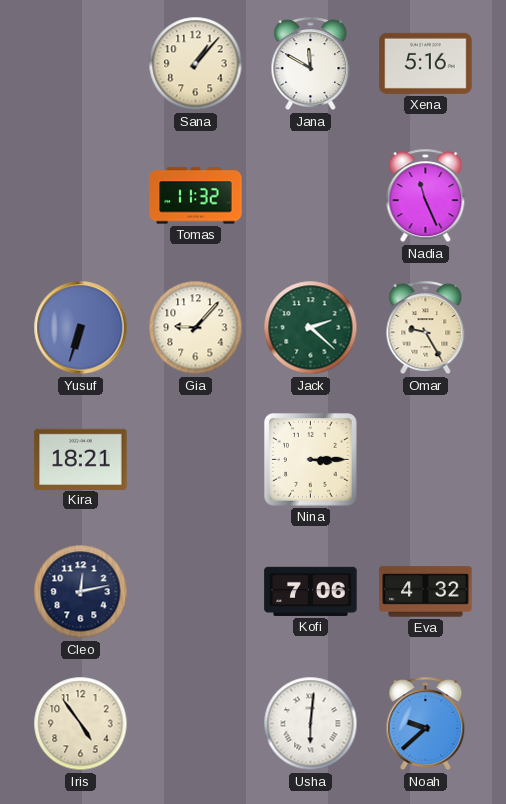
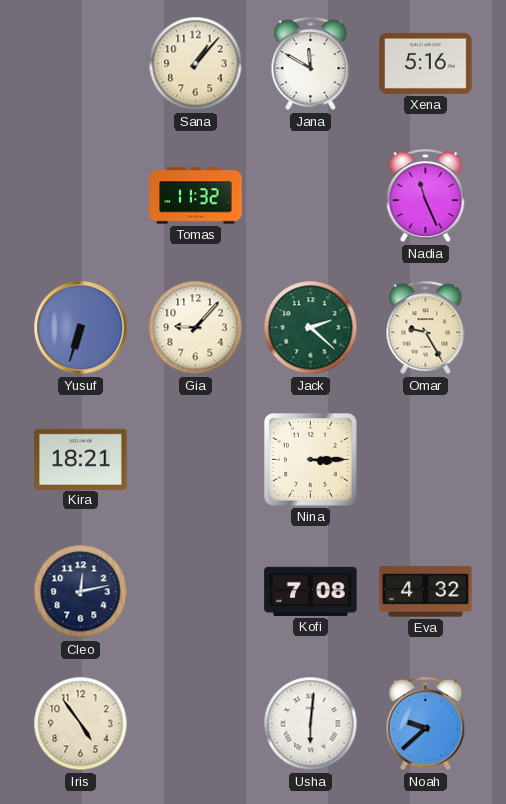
Kofi: 7:06 -> 7:08 (311, 591)
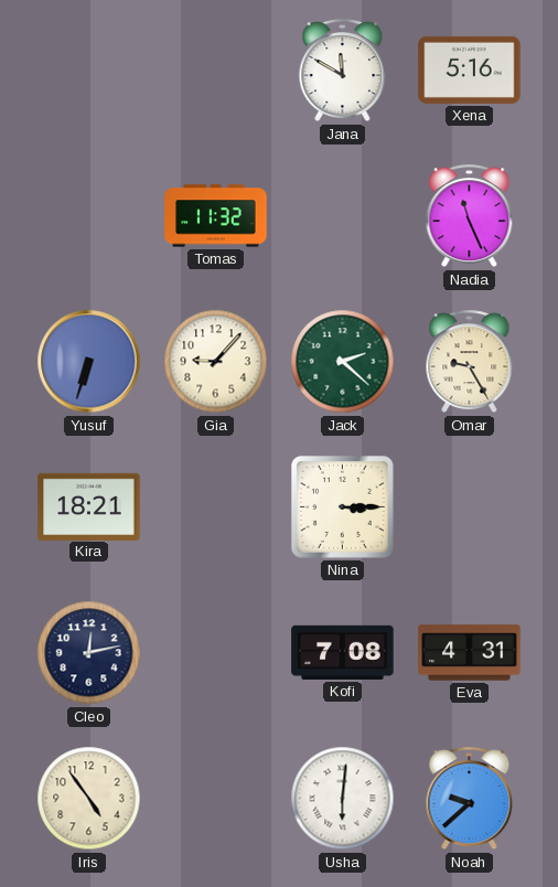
Sana: 1:07 -> none (196, 64)
Eva: 4:32 -> 4:31 (470, 653)
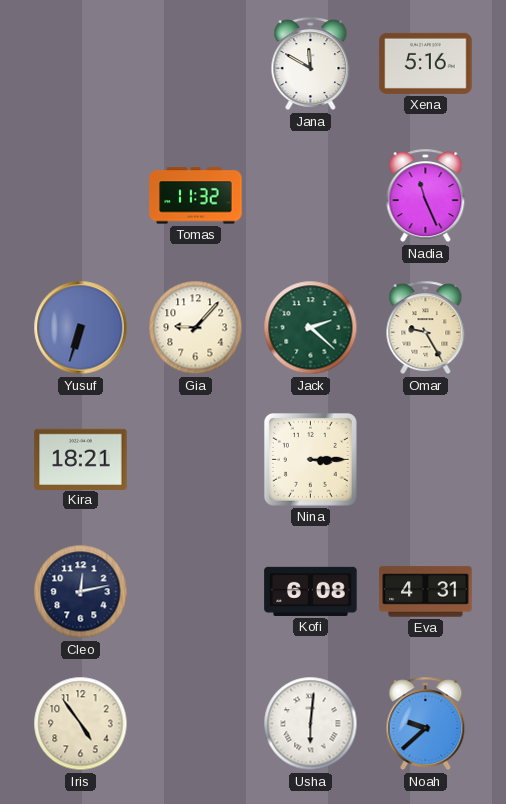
Kofi: 7:08 -> 6:08 (311, 591)
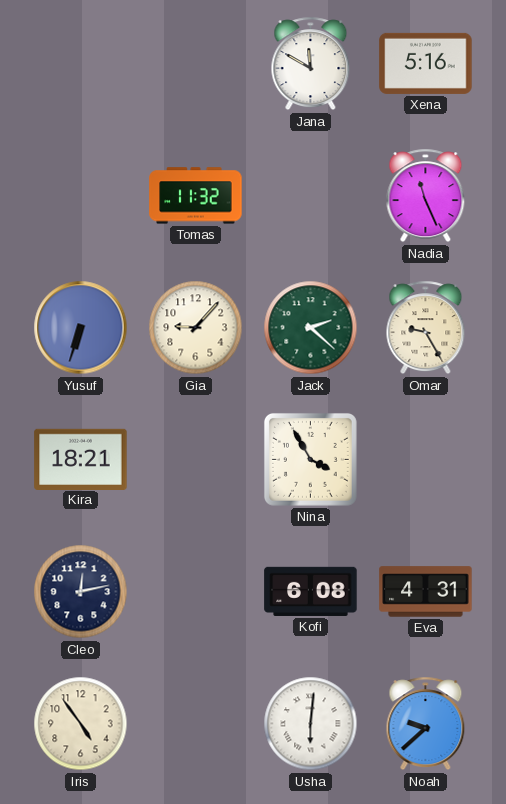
Nina: 3:15 -> 3:55 (310, 459)
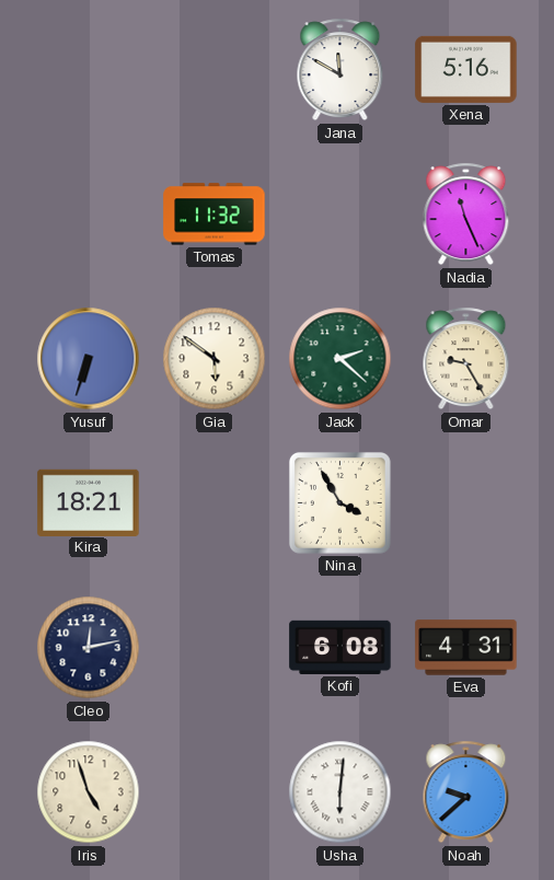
Gia: 9:07 -> 5:51 (215, 359)
Iris: 4:54 -> 4:57 (89, 792)
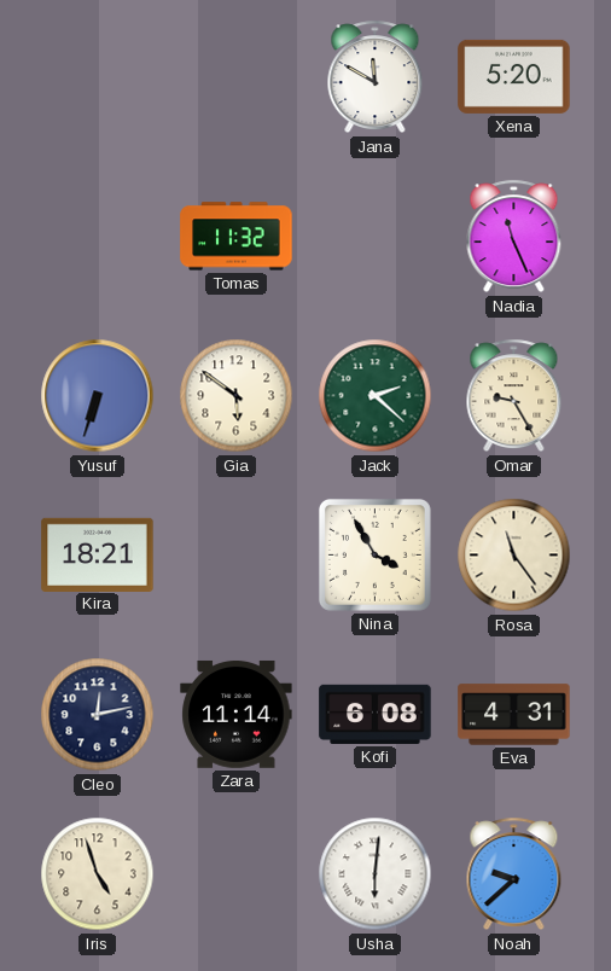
Xena: 5:16 -> 5:20 (514, 76)
Rosa: none -> 11:24 (514, 556)
Zara: none -> 11:14 (237, 714)
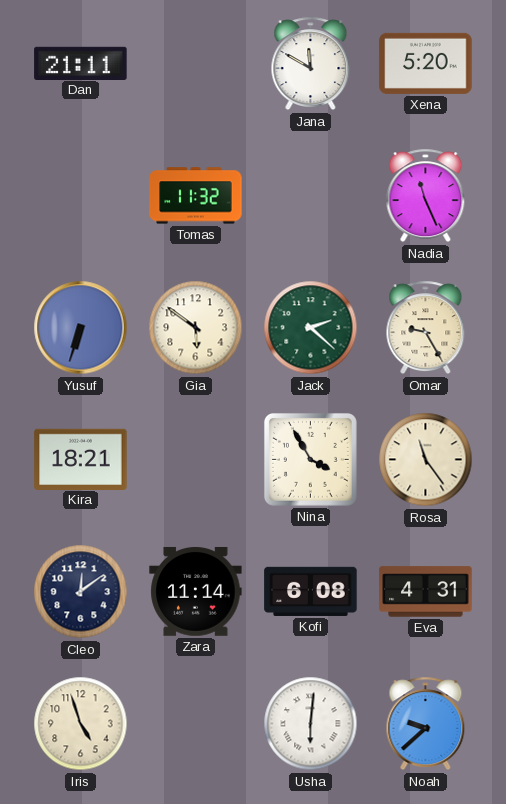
Dan: none -> 21:11 (81, 63)
Cleo: 12:13 -> 12:09 (81, 592)
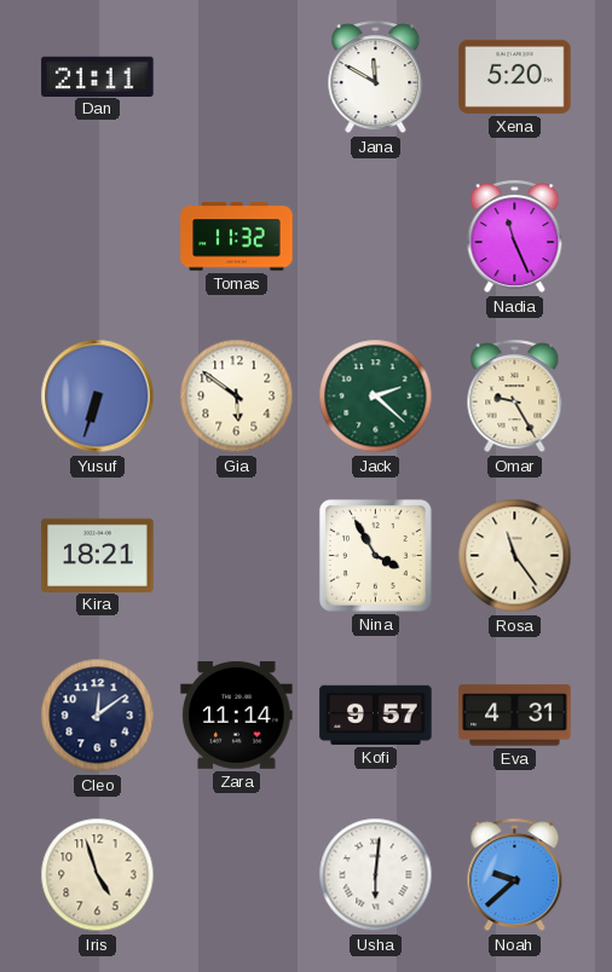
Kofi: 6:08 -> 9:57 (376, 714)
